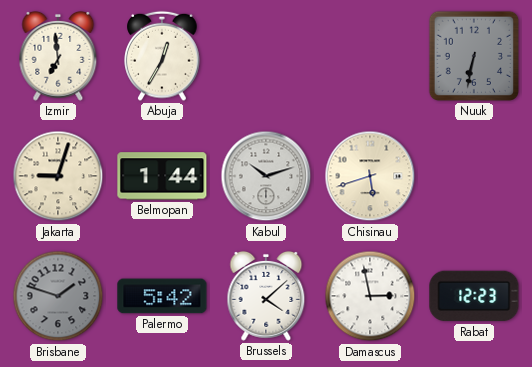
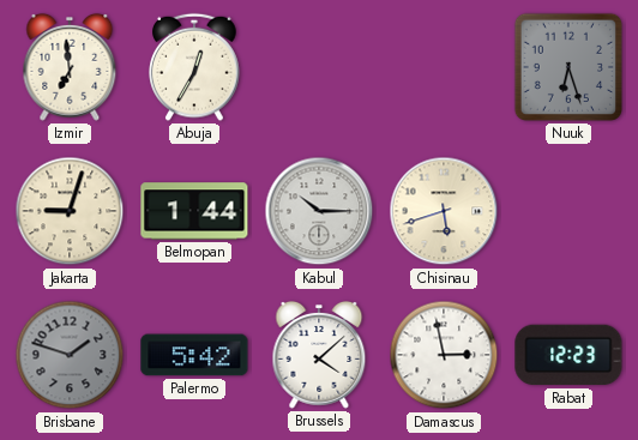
Nuuk: 6:32 -> 6:27 (568, 67)
Kabul: 10:12 -> 10:15 (319, 211)
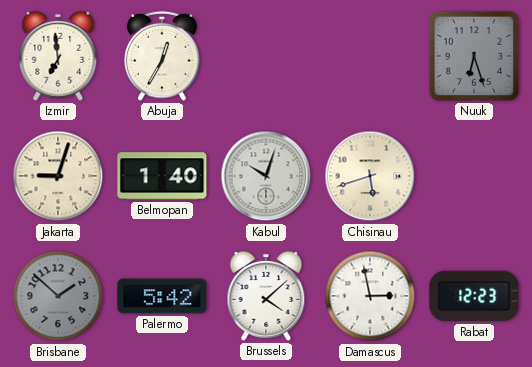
Belmopan: 1:44 -> 1:40 (162, 176)
Kabul: 10:15 -> 10:03 (266, 176)
Brisbane: 1:48 -> 1:52 (58, 296)
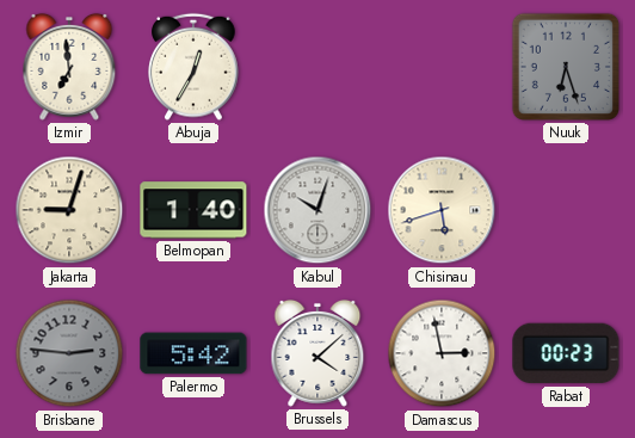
Brisbane: 1:52 -> 2:46 (69, 353)
Rabat: 12:23 -> 00:23 (566, 353)
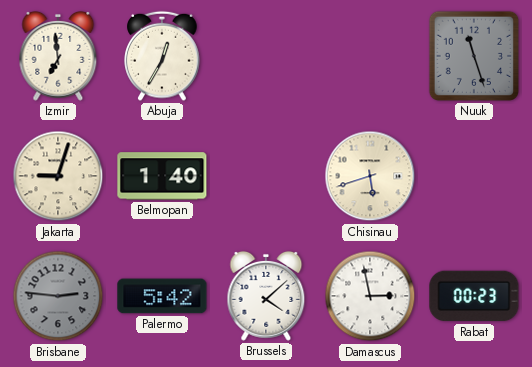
Nuuk: 6:27 -> 11:27 (474, 56)
Kabul: 10:03 -> none (317, 210)
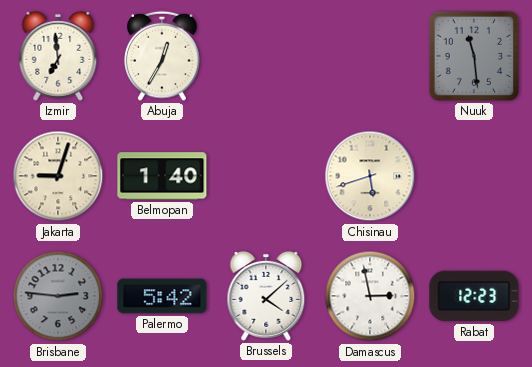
Nuuk: 11:27 -> 11:29 (474, 56)
Rabat: 00:23 -> 12:23 (474, 296)
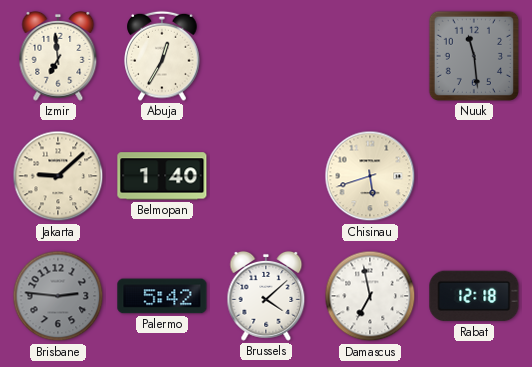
Jakarta: 9:03 -> 9:08 (58, 176)
Damascus: 2:58 -> 6:58 (370, 296)
Rabat: 12:23 -> 12:18 (474, 296)
